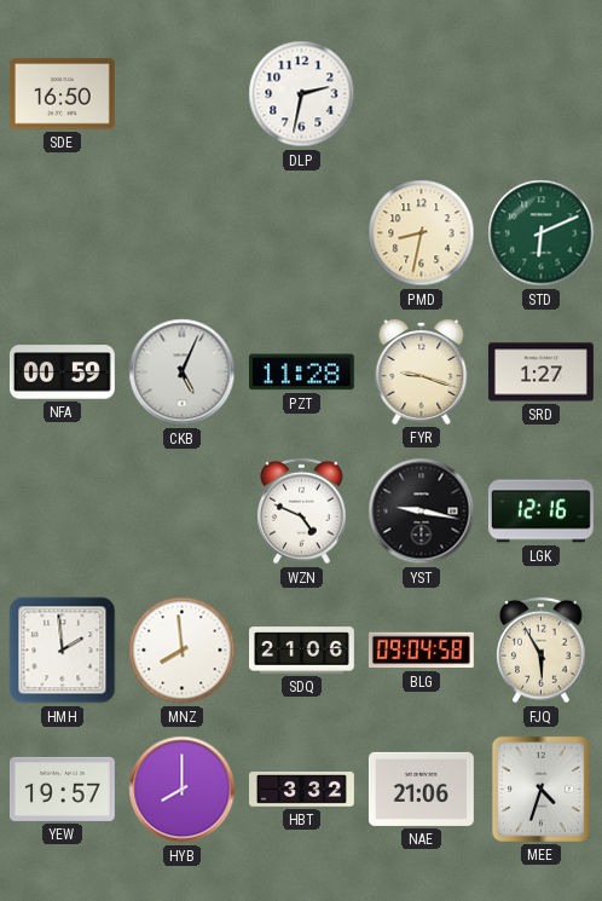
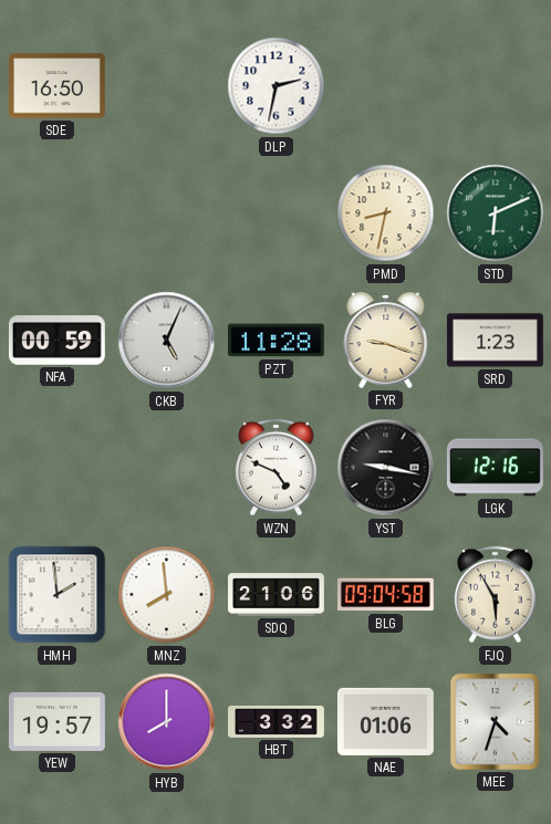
SRD: 1:27 -> 1:23 (495, 341)
NAE: 21:06 -> 01:06 (385, 721)
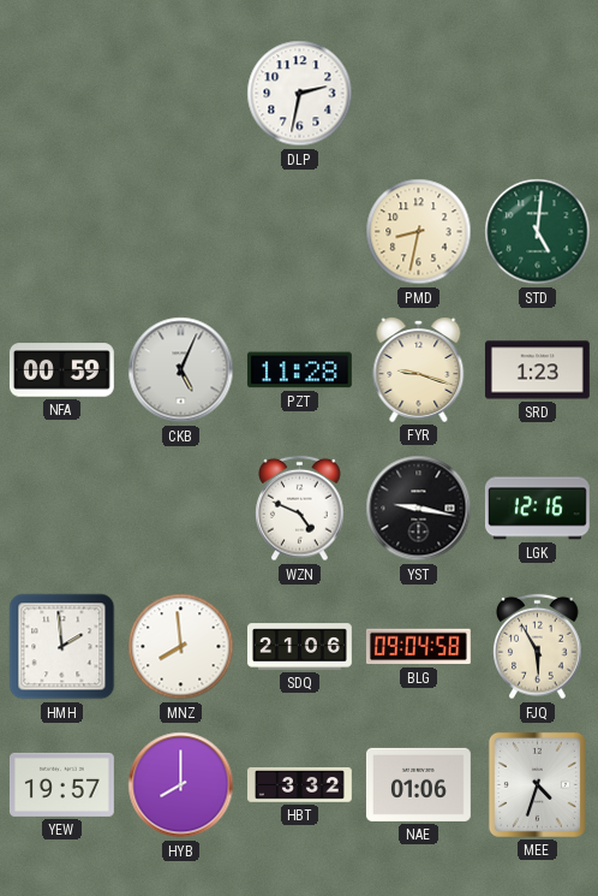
SDE: 16:50 -> none (56, 86)
STD: 6:11 -> 5:01 (538, 232)
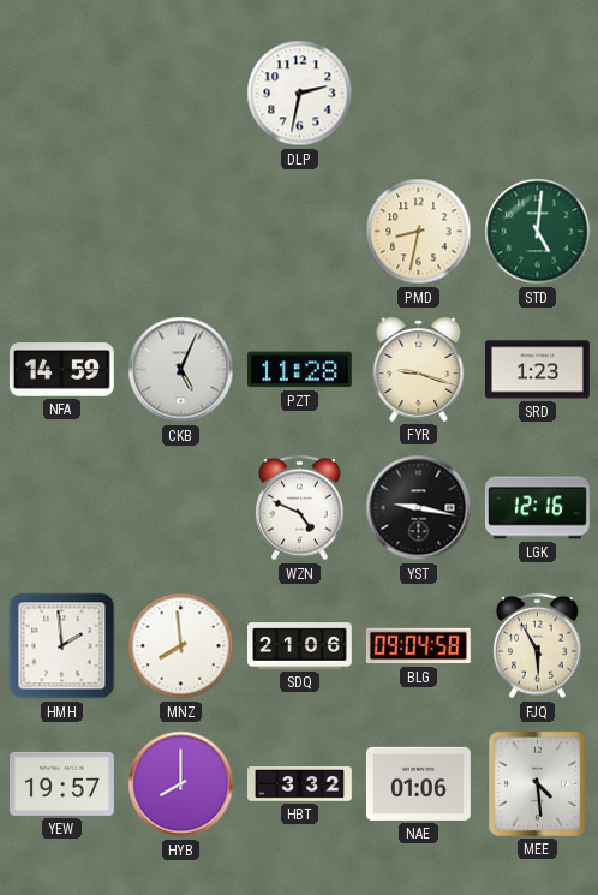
NFA: 00:59 -> 14:59 (61, 370)
MEE: 4:33 -> 4:29 (537, 783)
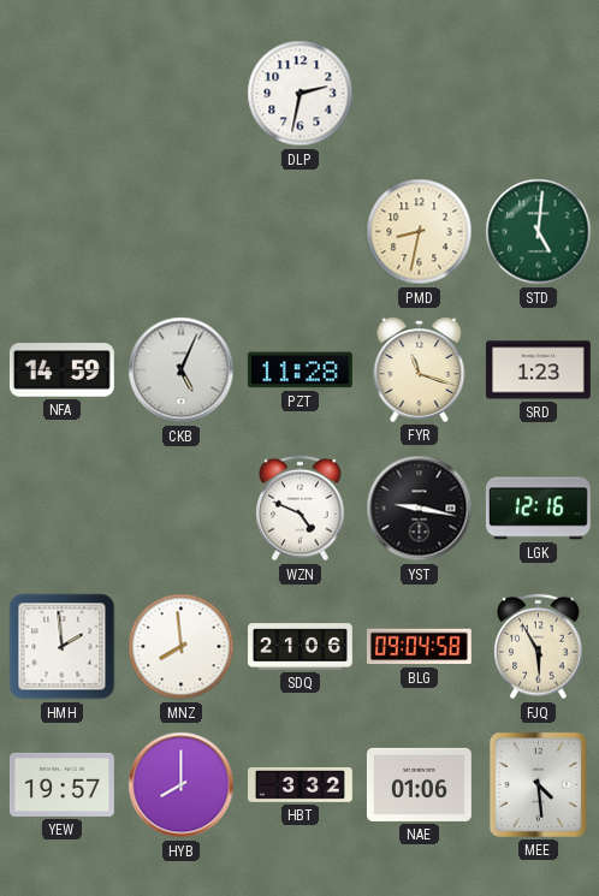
FYR: 9:18 -> 11:18 (420, 369)
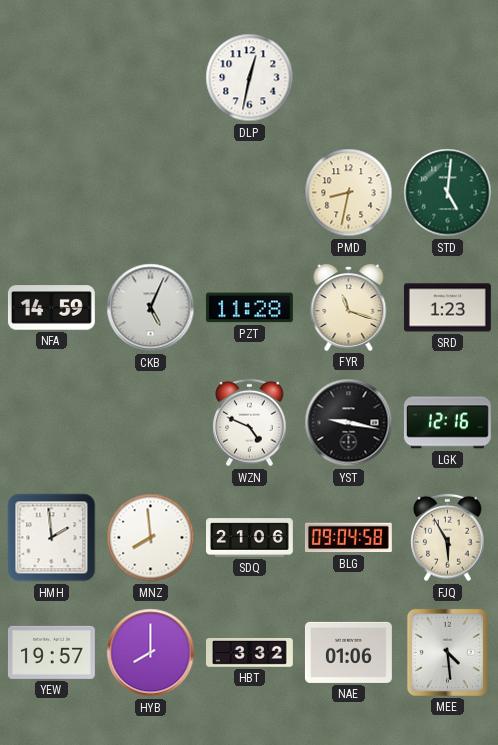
DLP: 2:32 -> 12:32 (250, 78)
